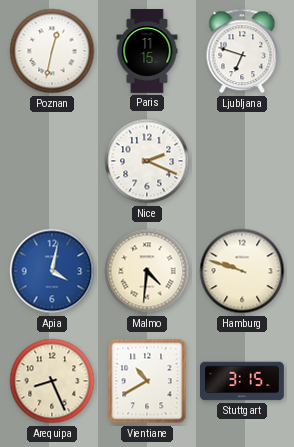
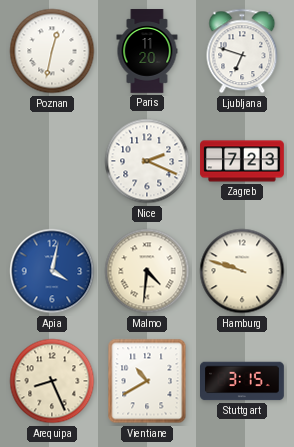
Paris: 11:15 -> 11:20 (147, 51)
Zagreb: none -> 7:23 (242, 161)
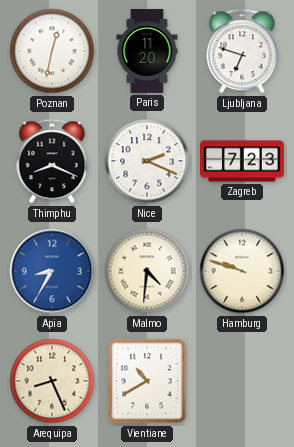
Thimphu: none -> 8:19 (52, 161)
Apia: 4:02 -> 8:35 (52, 271)
Stuttgart: 3:15 -> none (243, 381)
